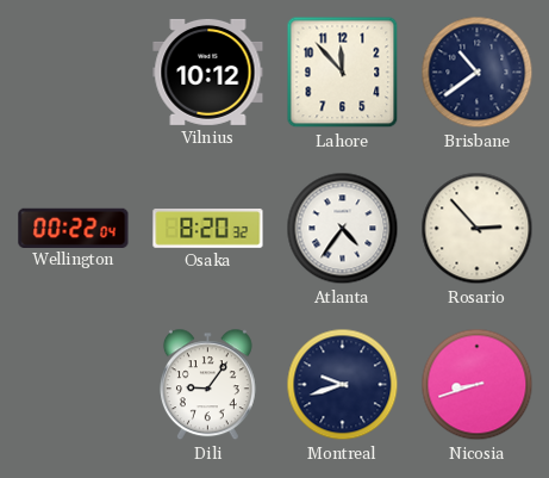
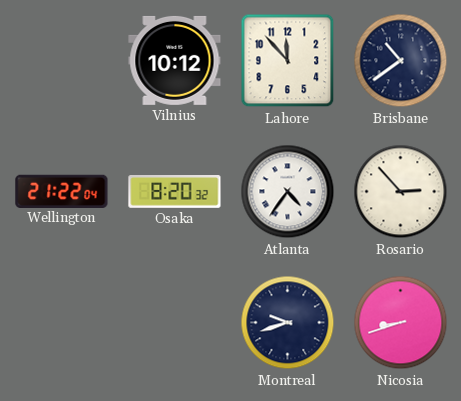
Wellington: 00:22 -> 21:22 (62, 191)
Dili: 9:06 -> none (207, 385)
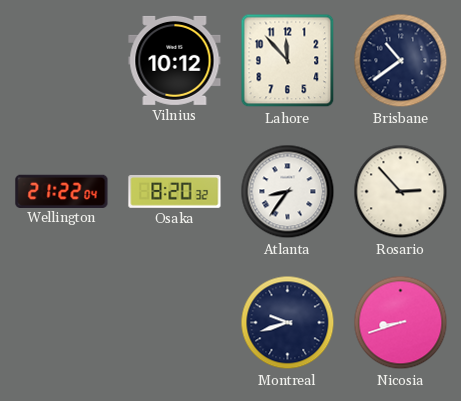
Atlanta: 4:36 -> 8:36 (288, 192)
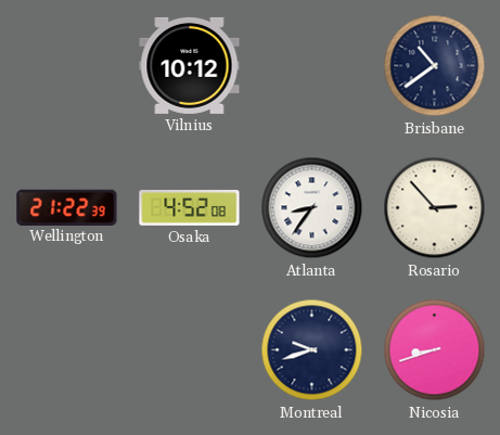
Lahore: 11:53 -> none (288, 61)
Wellington: 21:22:04 -> 21:22:39 (67, 207)
Osaka: 8:20 -> 4:52 (190, 208)
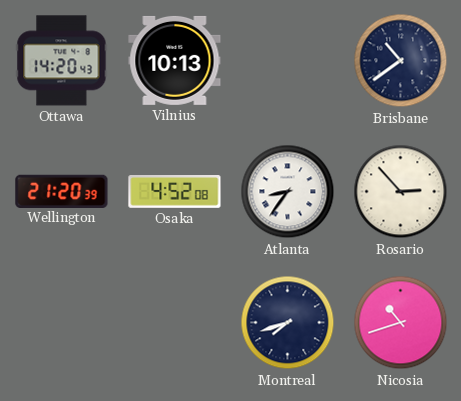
Ottawa: none -> 14:20 (62, 61)
Vilnius: 10:12 -> 10:13 (175, 60)
Wellington: 21:22 -> 21:20 (62, 191)
Montreal: 9:42 -> 7:42 (288, 323)
Nicosia: 8:42 -> 10:42 (401, 323)
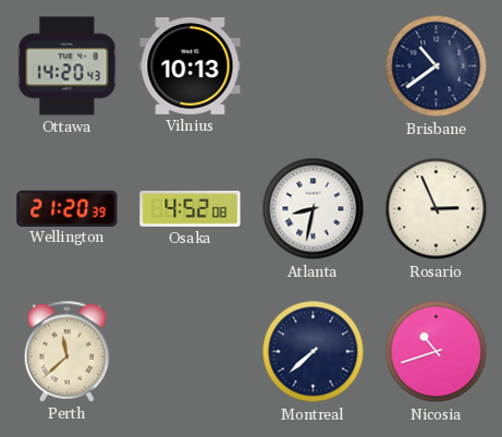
Atlanta: 8:36 -> 8:32 (314, 209)
Rosario: 2:53 -> 2:56 (437, 209)
Perth: none -> 11:38 (68, 351)
Montreal: 7:42 -> 7:38 (314, 352)
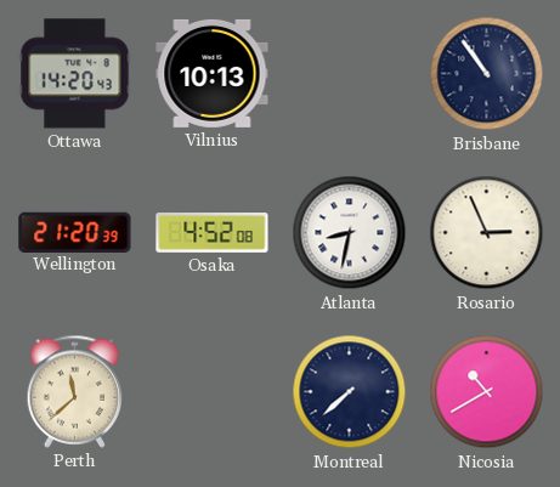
Brisbane: 10:39 -> 10:54 (487, 74)
Nicosia: 10:42 -> 10:40 (487, 392)
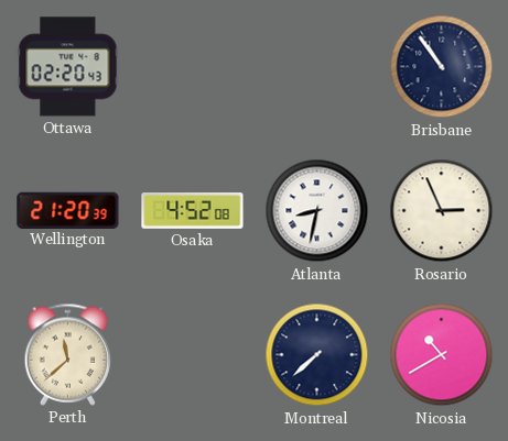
Ottawa: 14:20 -> 02:20 (68, 67)
Vilnius: 10:13 -> none (213, 73)
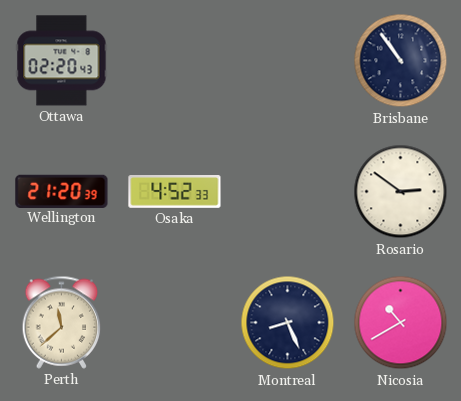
Osaka: 4:52:08 -> 4:52:33 (175, 192)
Atlanta: 8:32 -> none (317, 211)
Rosario: 2:56 -> 2:51 (401, 192)
Montreal: 7:38 -> 8:26 (288, 323)
